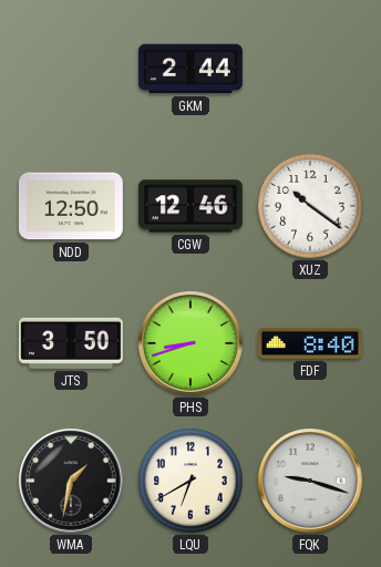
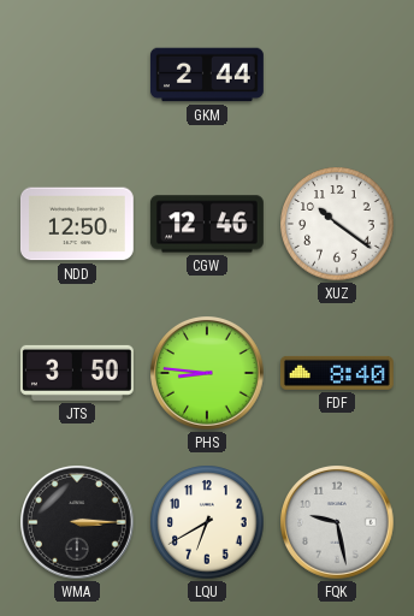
PHS: 8:42 -> 8:46 (208, 374)
WMA: 1:32 -> 3:15 (78, 523)
FQK: 9:18 -> 9:28 (338, 523)
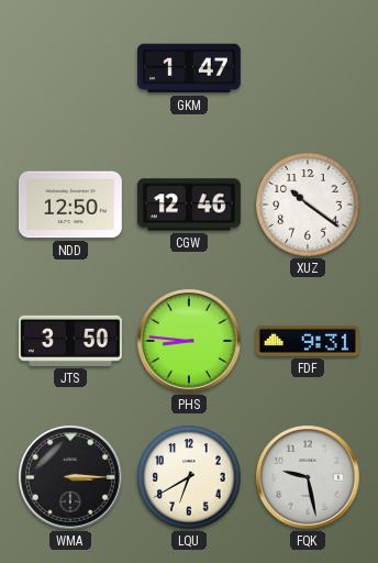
GKM: 2:44 -> 1:47 (190, 68)
FDF: 8:40 -> 9:31 (308, 341)
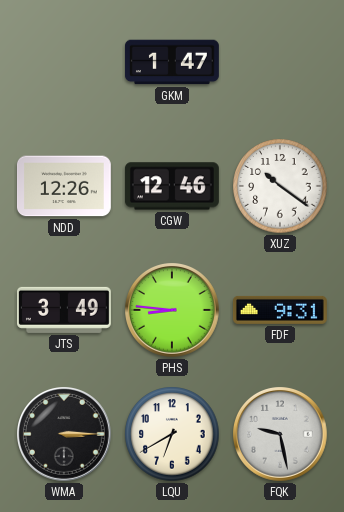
NDD: 12:50 -> 12:26 (64, 186)
JTS: 3:50 -> 3:49 (64, 310)
